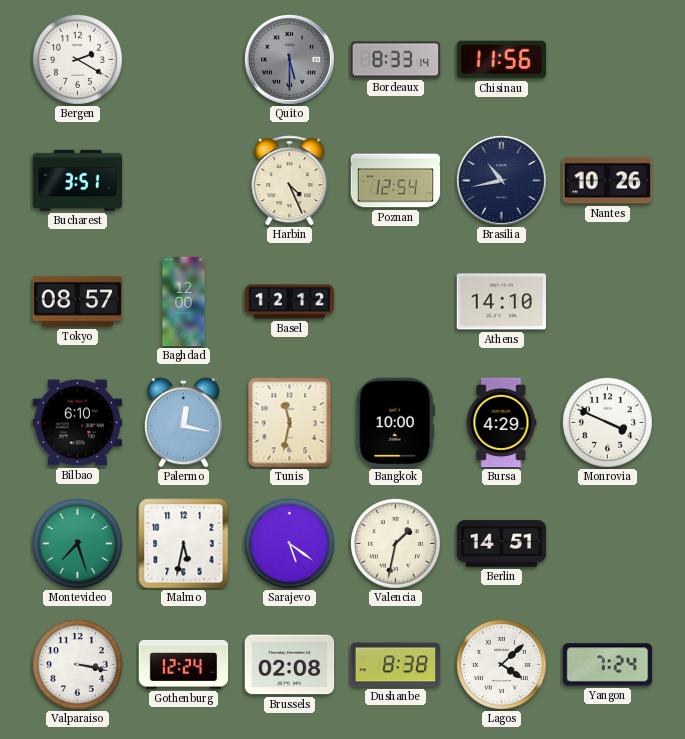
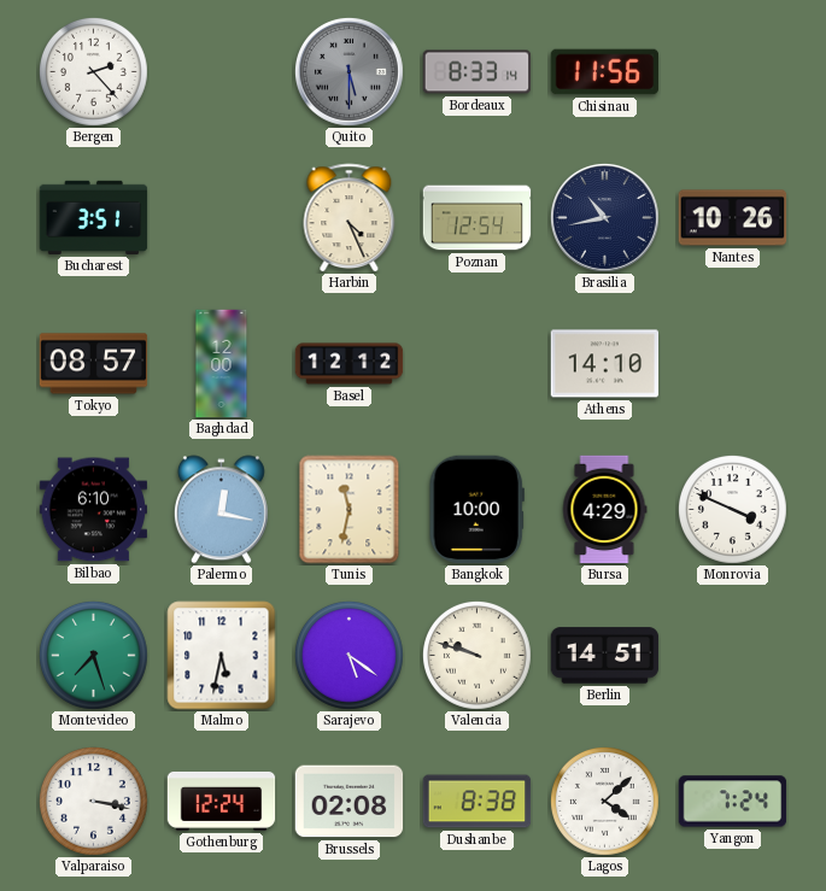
Bergen: 2:20 -> 2:23 (93, 71)
Valencia: 1:32 -> 9:48 (476, 655)
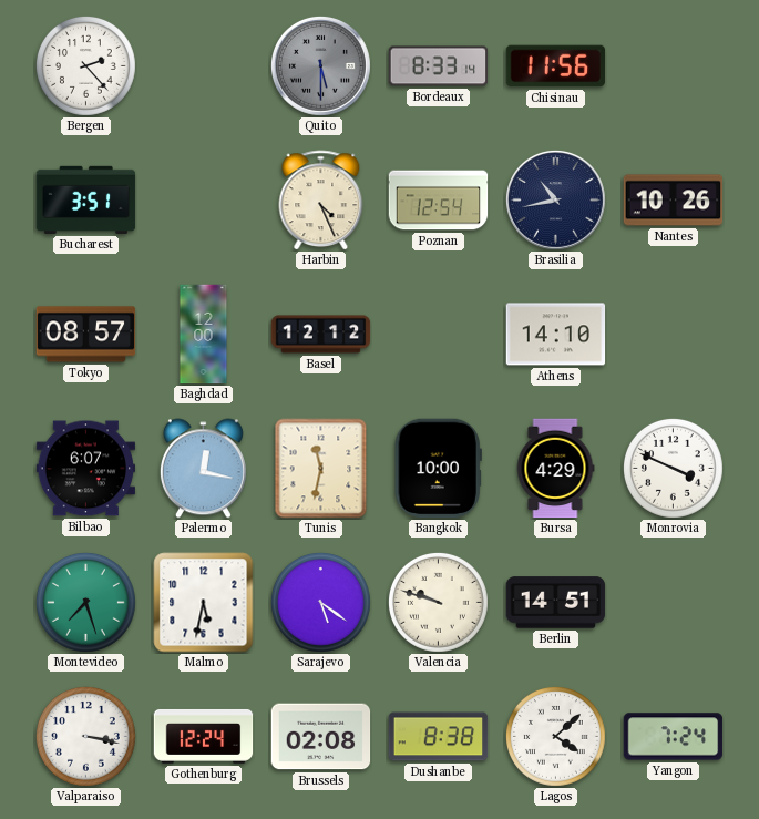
Bilbao: 6:10 -> 6:07 (86, 469)
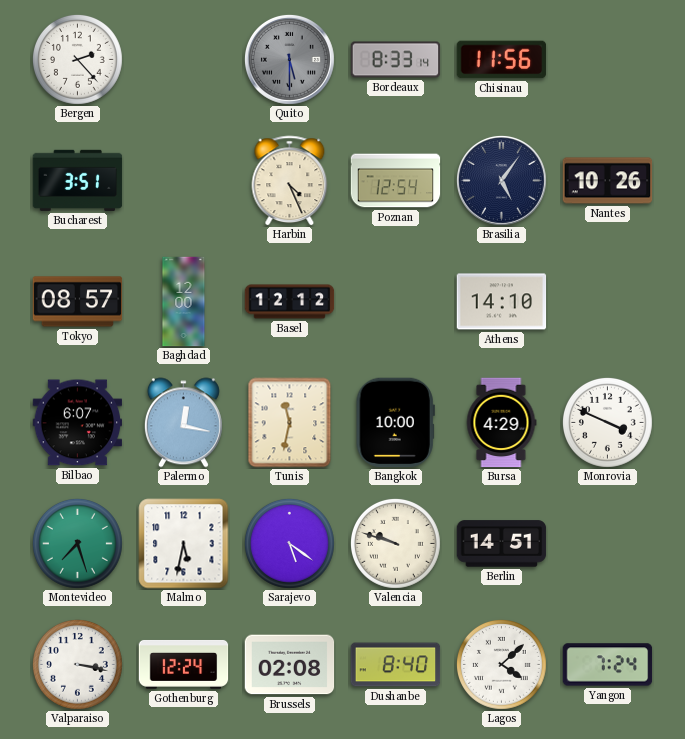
Brasilia: 10:43 -> 5:06 (501, 180)
Dushanbe: 8:38 -> 8:40 (396, 665)
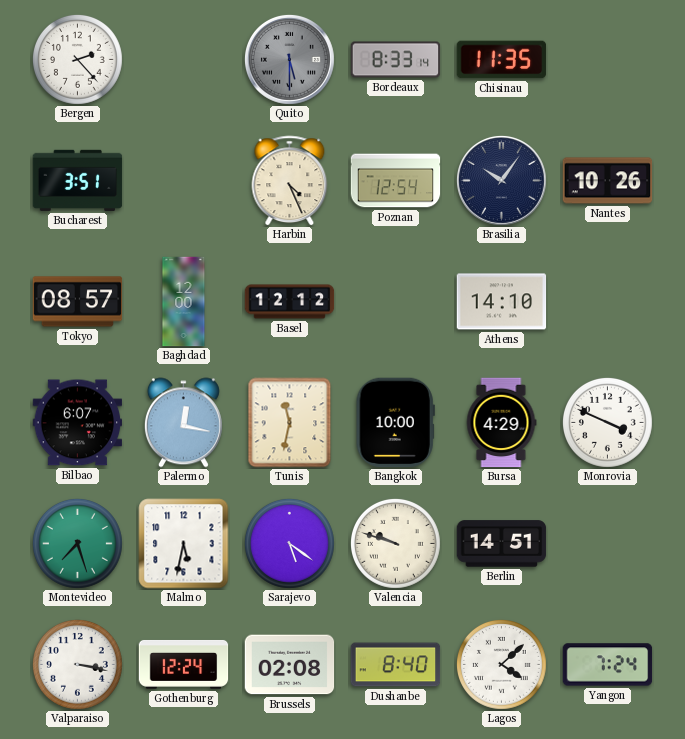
Chisinau: 11:56 -> 11:35 (502, 60)
Brasilia: 5:06 -> 10:06 (501, 180)
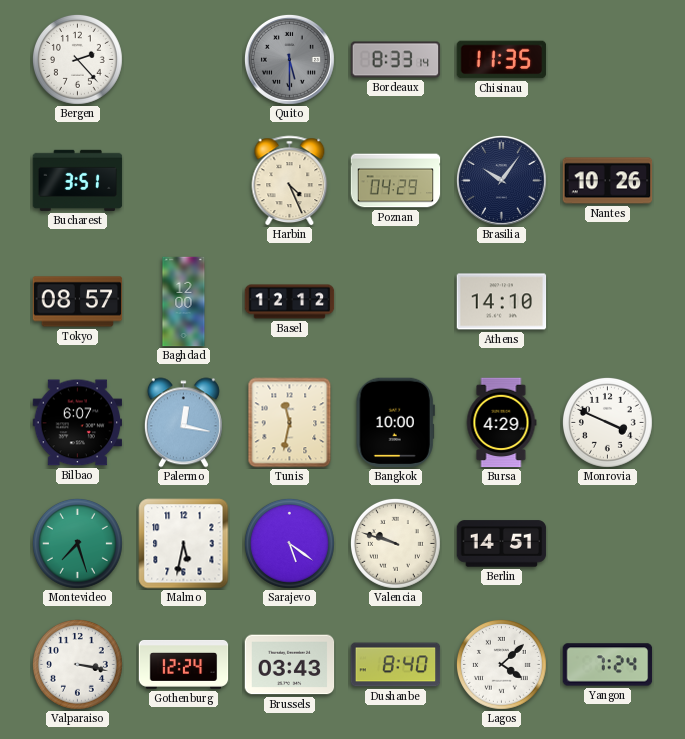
Poznan: 12:54 -> 04:29 (396, 181)
Brussels: 02:08 -> 03:43 (290, 665)
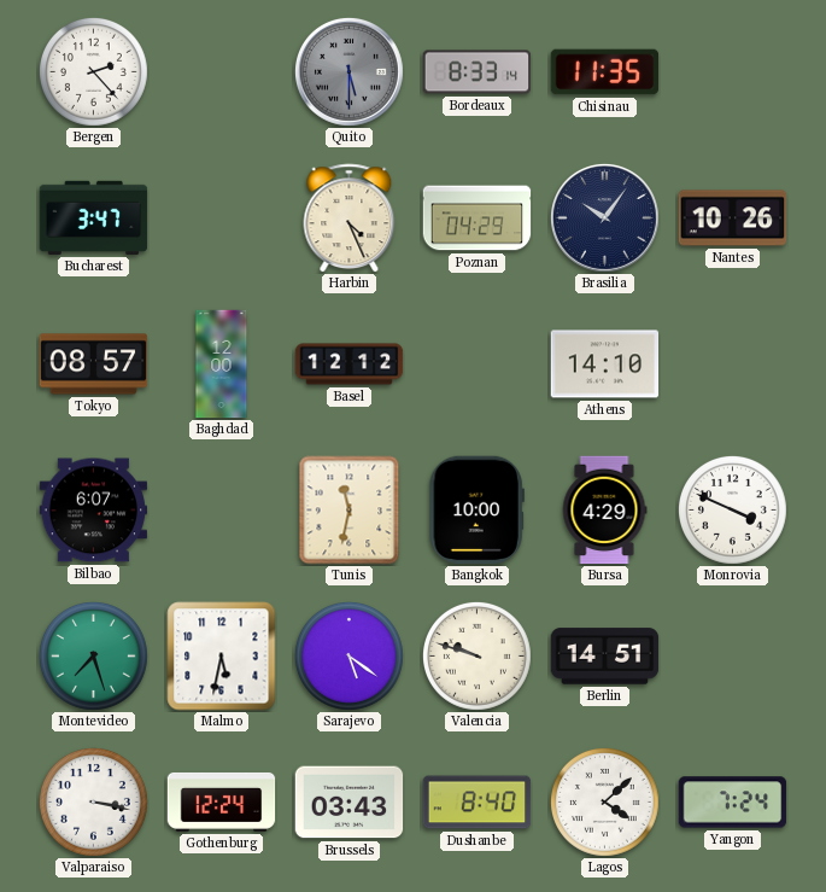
Bucharest: 3:51 -> 3:47 (94, 217)
Palermo: 12:17 -> none (183, 423)
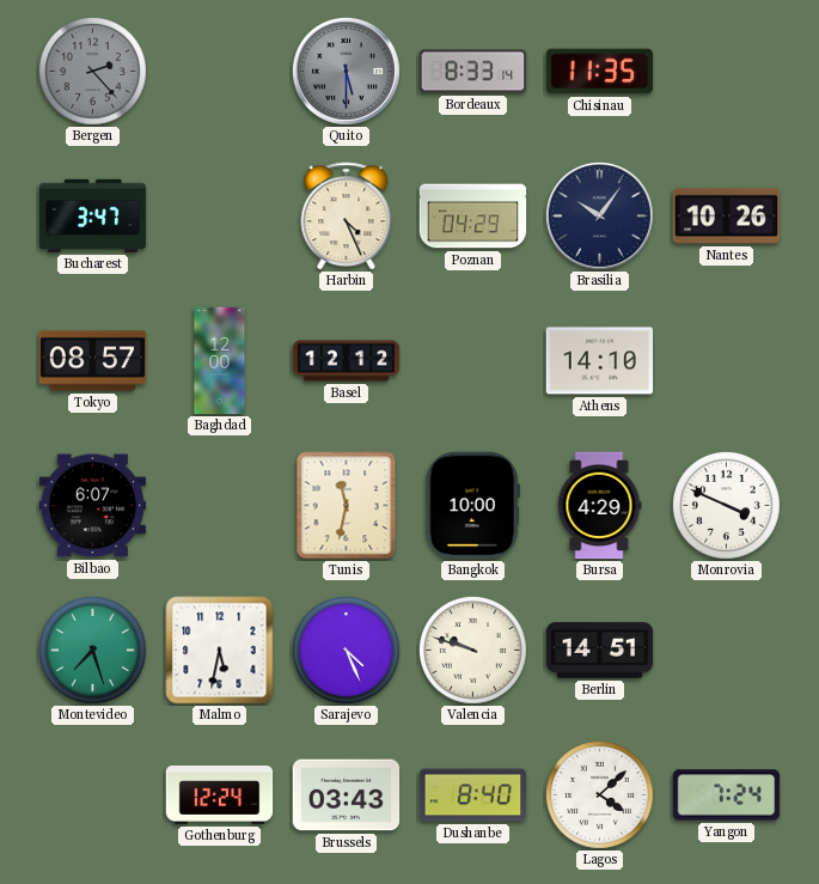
Bergen dial: white -> grey (92, 71)
Sarajevo: 5:21 -> 4:26 (346, 650)
Valparaiso: 3:17 -> none (93, 801)
